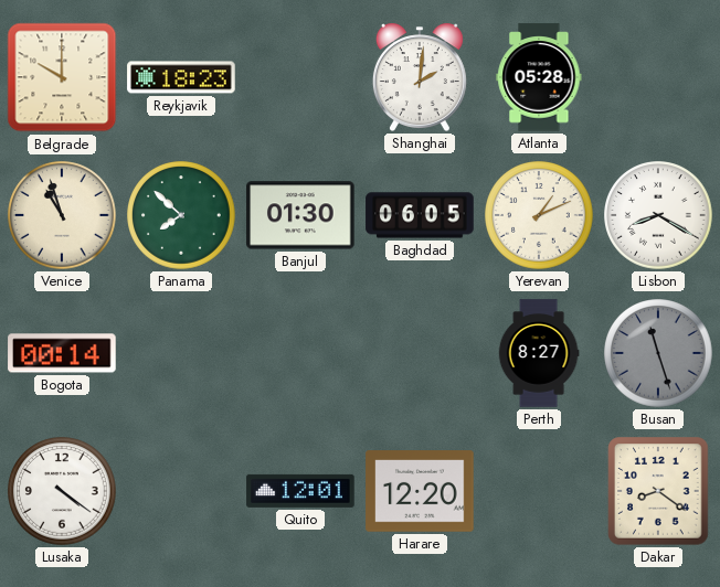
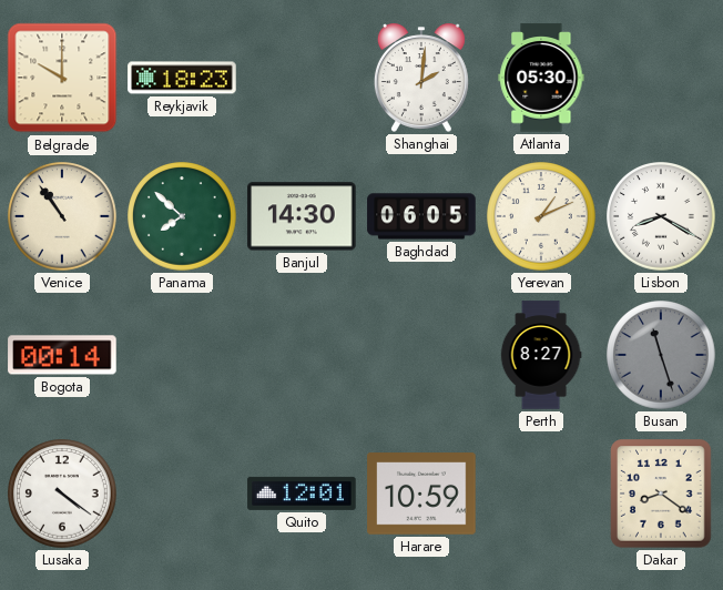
Atlanta: 05:28 -> 05:30 (541, 78)
Venice: 10:57 -> 10:54 (62, 216)
Banjul: 01:30 -> 14:30 (302, 216)
Harare: 12:20 -> 10:59 (421, 494)
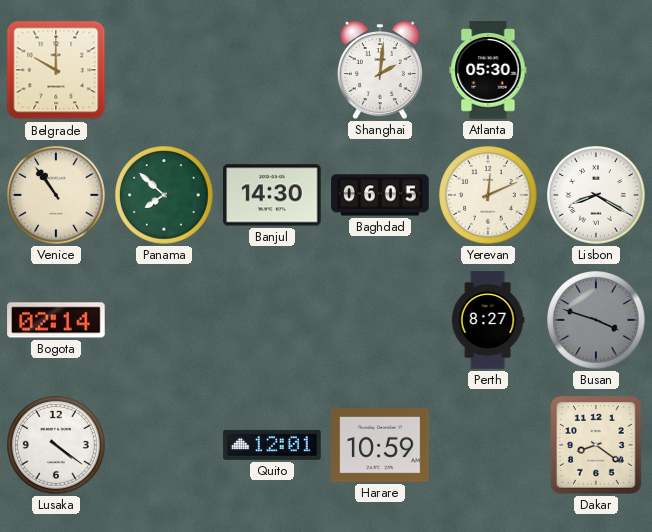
Reykjavik: 18:23 -> none (182, 78)
Yerevan: 1:11 -> 12:11 (488, 195)
Bogota: 00:14 -> 02:14 (56, 320)
Busan: 11:27 -> 3:48 (596, 320)
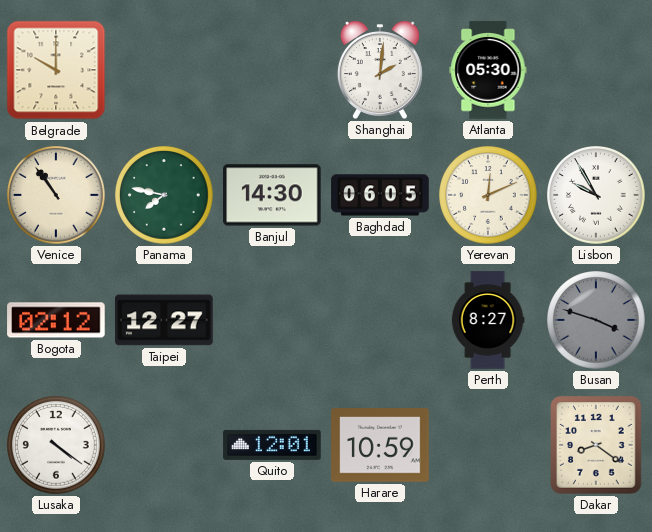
Panama: 7:52 -> 7:47 (164, 195)
Lisbon: 8:20 -> 9:55 (596, 195)
Bogota: 02:14 -> 02:12 (56, 320)
Taipei: none -> 12:27 (164, 320)
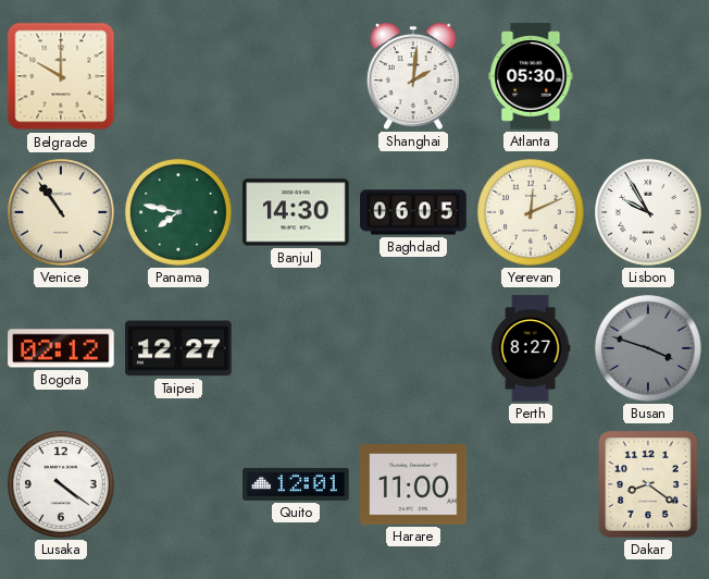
Harare: 10:59 -> 11:00 (413, 484)
